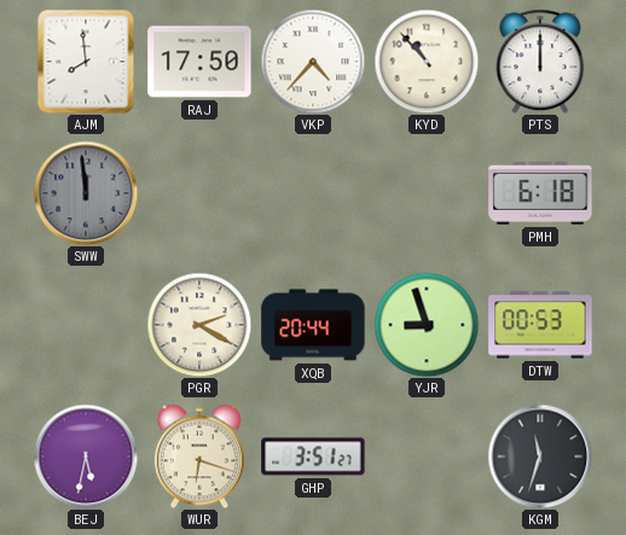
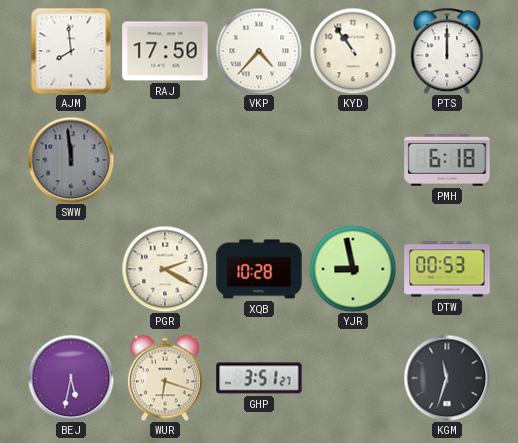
KYD: 10:53 -> 10:54 (353, 51)
XQB: 20:44 -> 10:28 (259, 269)
YJR: 8:57 -> 8:58 (353, 269)
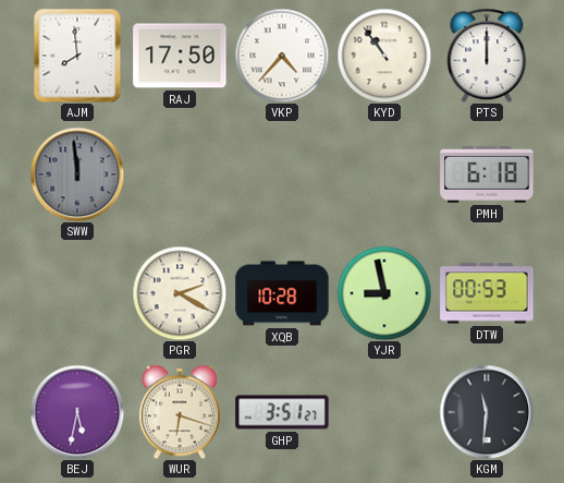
KGM: 11:33 -> 11:31 (487, 412)
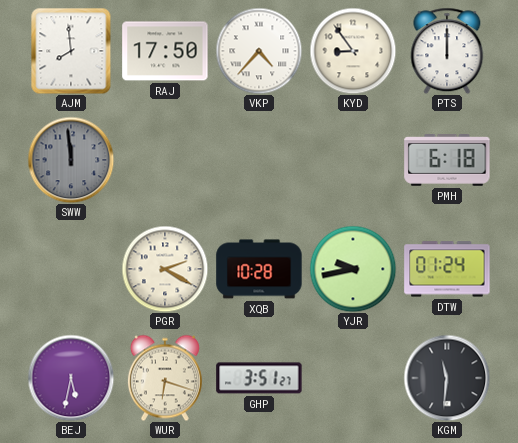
KYD: 10:54 -> 8:54 (353, 51)
YJR: 8:58 -> 9:43 (353, 269)
DTW: 00:53 -> 01:24 (447, 269)
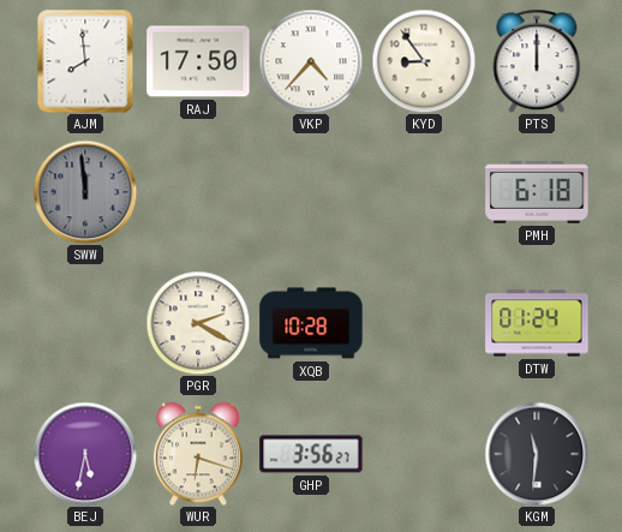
YJR: 9:43 -> none (353, 269)
GHP: 3:51 -> 3:56 (311, 454)
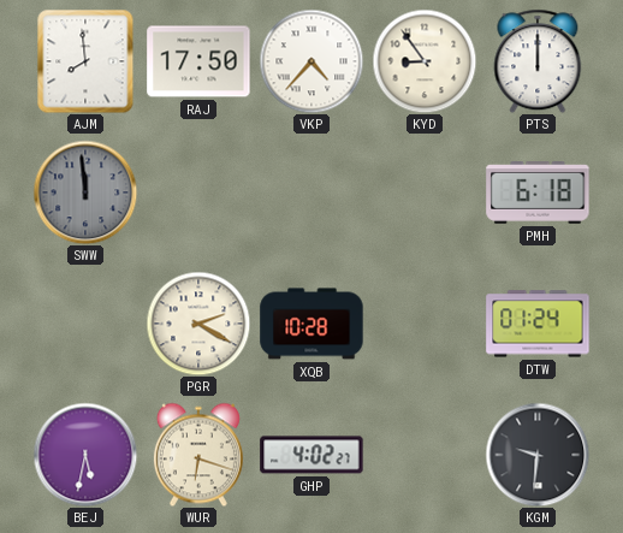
GHP: 3:56 -> 4:02 (311, 455)
KGM: 11:31 -> 9:31 (538, 455)
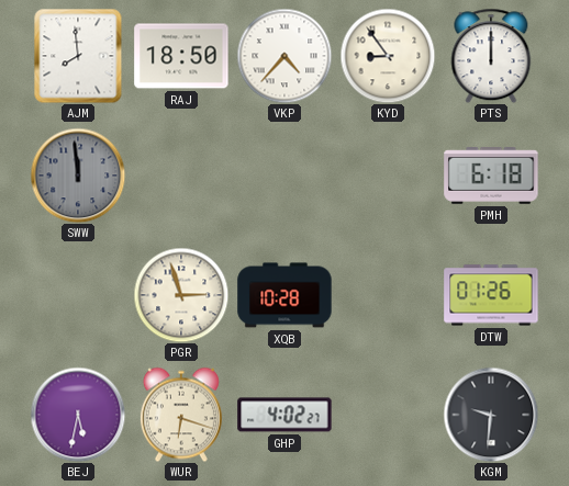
RAJ: 17:50 -> 18:50 (181, 56)
PGR: 2:20 -> 2:57 (181, 295)
DTW: 01:24 -> 01:26 (491, 295)
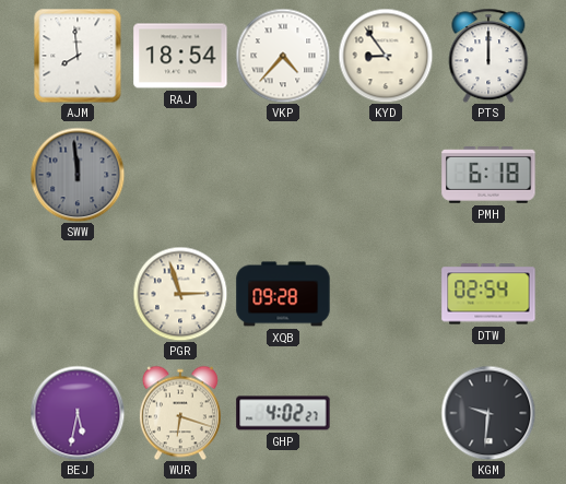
RAJ: 18:50 -> 18:54 (180, 56)
XQB: 10:28 -> 09:28 (283, 294)
DTW: 01:26 -> 02:54 (488, 294)
